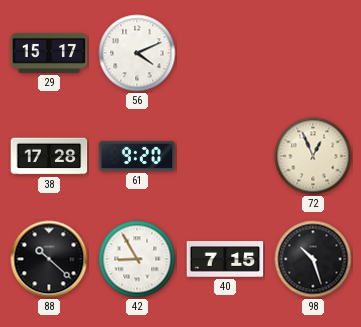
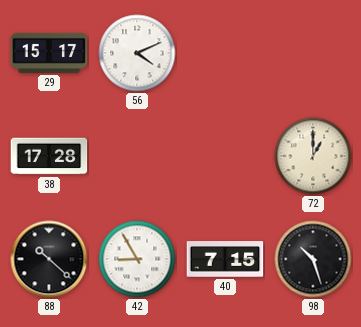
61: 9:20 -> none (137, 156)
72: 12:56 -> 1:00 (313, 156)
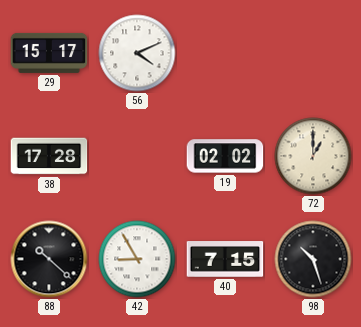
19: none -> 02:02 (225, 156)
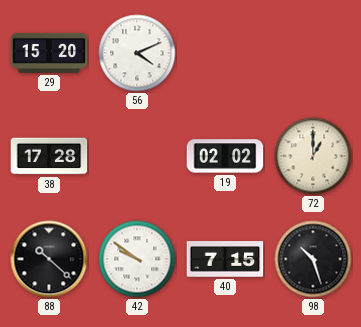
29: 15:17 -> 15:20 (49, 53)
42: 8:55 -> 9:51 (137, 259)
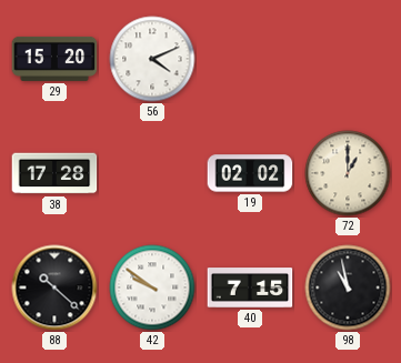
98: 10:27 -> 10:58 (348, 288)
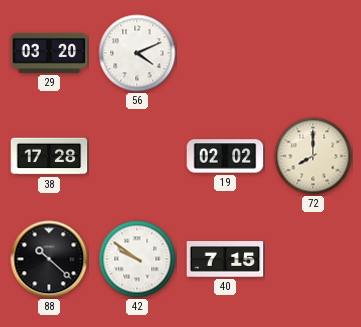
29: 15:20 -> 03:20 (49, 53)
72: 1:00 -> 8:00 (313, 156)
98: 10:58 -> none (348, 288)
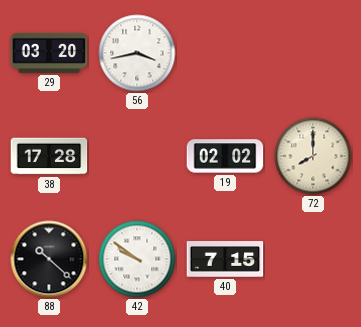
56: 4:11 -> 3:43 (137, 53)
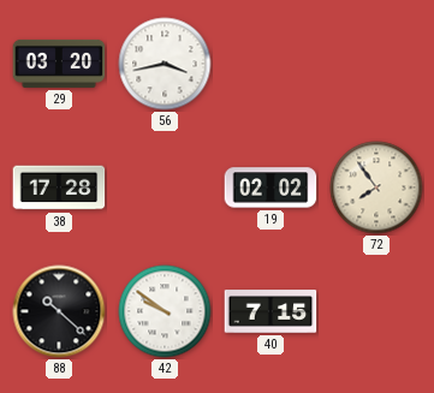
72: 8:00 -> 7:54 (376, 187)
